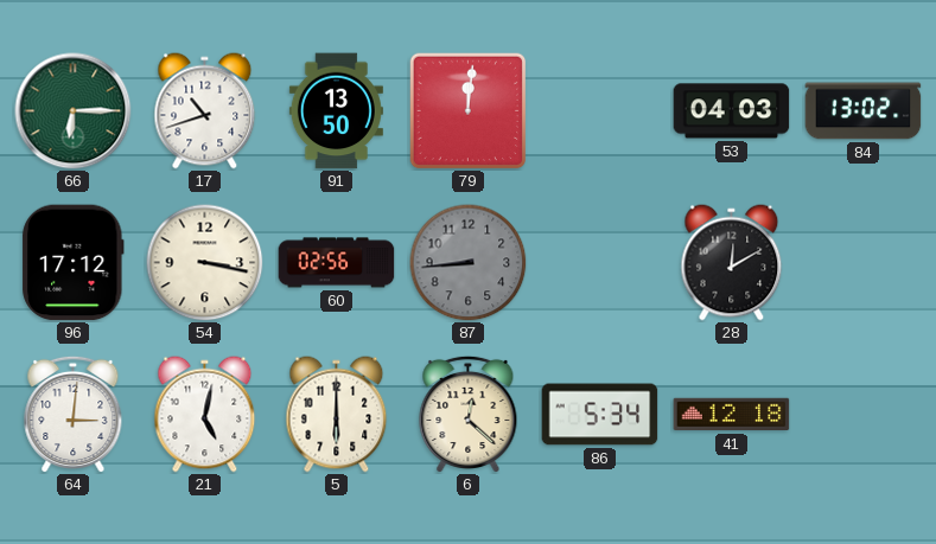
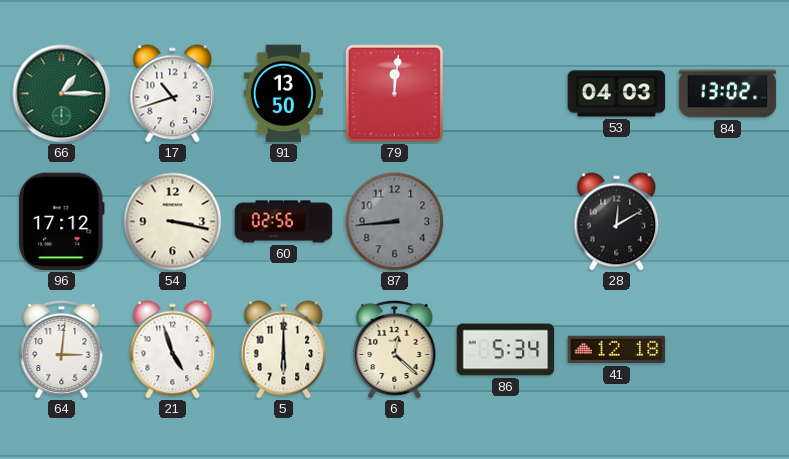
66: 6:15 -> 1:15 (62, 94)
21: 5:02 -> 4:57 (173, 350)
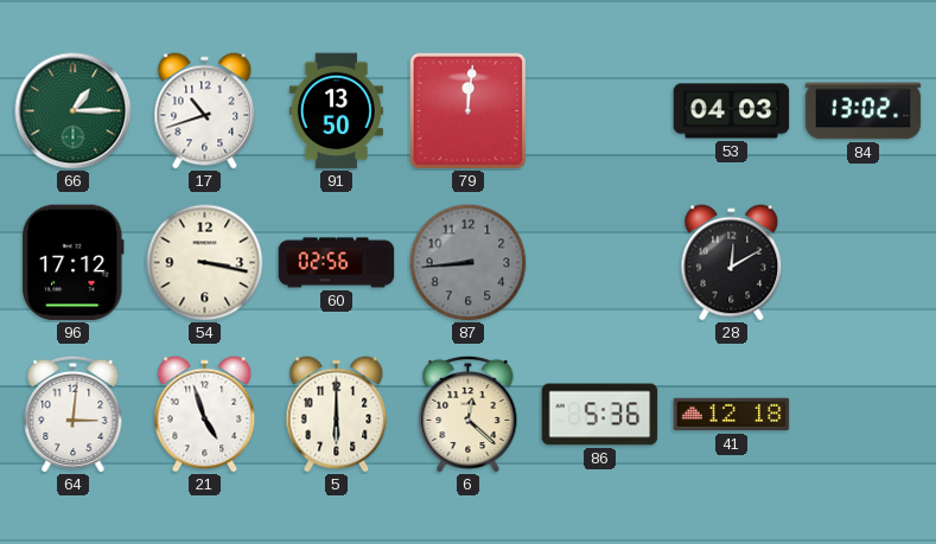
86: 5:34 -> 5:36 (600, 415)
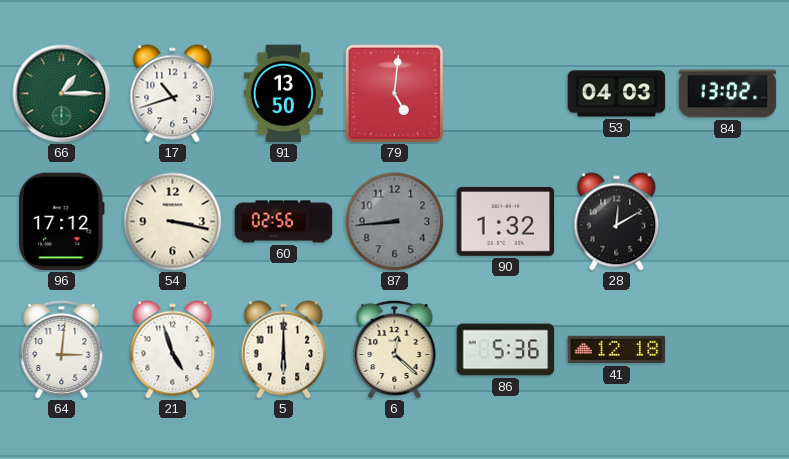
79: 12:01 -> 5:01 (394, 93)
90: none -> 1:32 (506, 221)
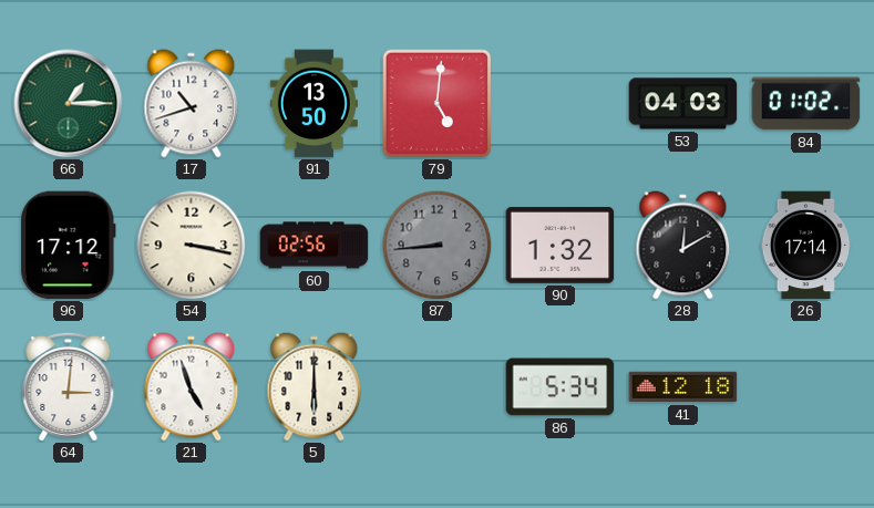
84: 13:02 -> 01:02 (806, 104)
26: none -> 17:14 (806, 246)
6: 12:22 -> none (395, 349)
86: 5:36 -> 5:34 (561, 387)
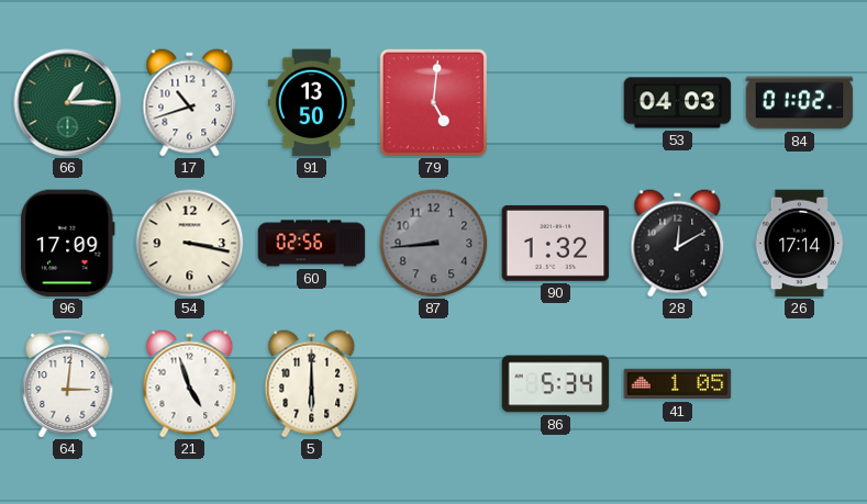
96: 17:12 -> 17:09 (68, 244)
41: 12:18 -> 1:05 (678, 384)
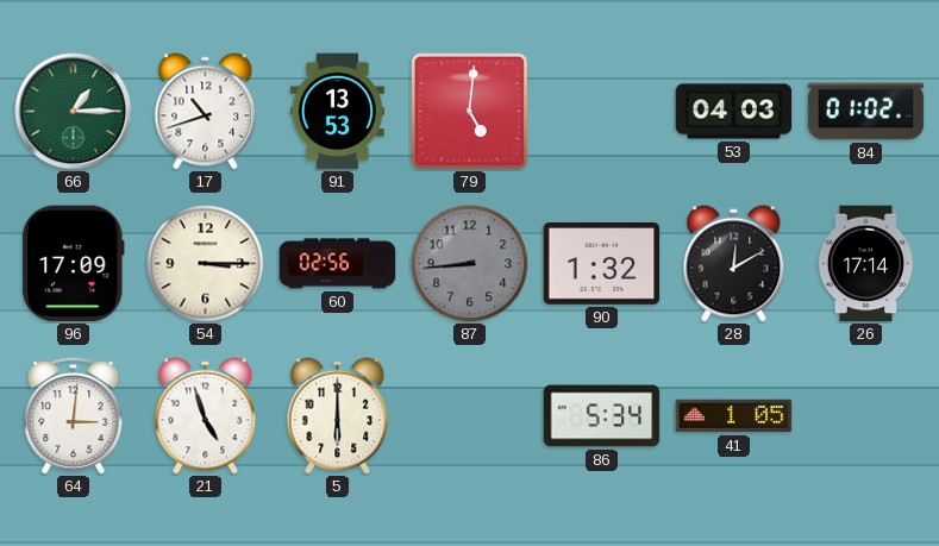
91: 13:50 -> 13:53 (337, 112)
54: 3:17 -> 3:15 (206, 264)
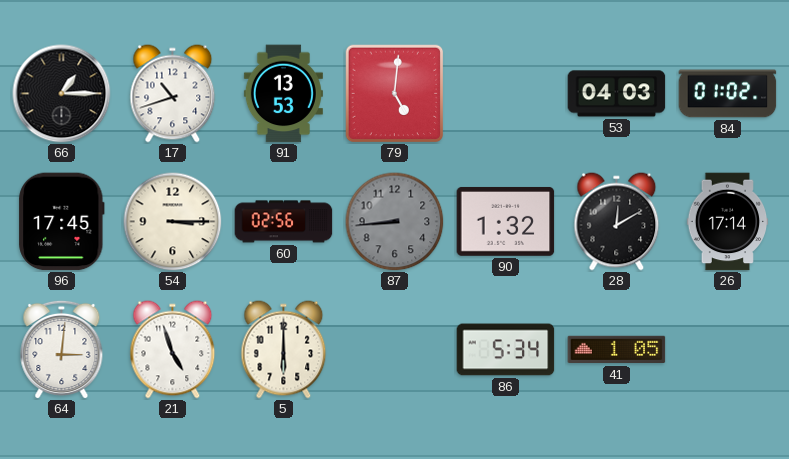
66 dial: green -> black (62, 94)
96: 17:09 -> 17:45 (62, 222)
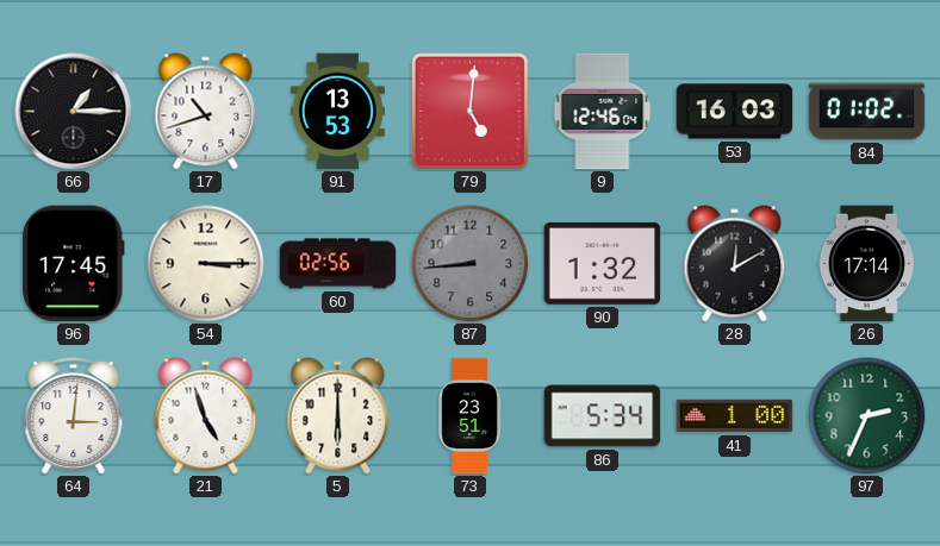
9: none -> 12:46 (603, 112)
53: 04:03 -> 16:03 (735, 112)
73: none -> 23:51 (469, 416)
41: 1:05 -> 1:00 (735, 416)
97: none -> 2:34 (867, 416)
